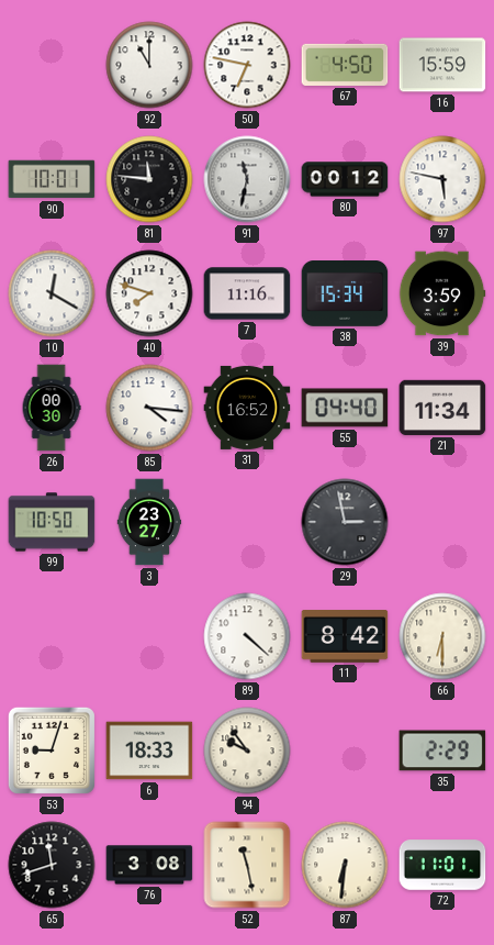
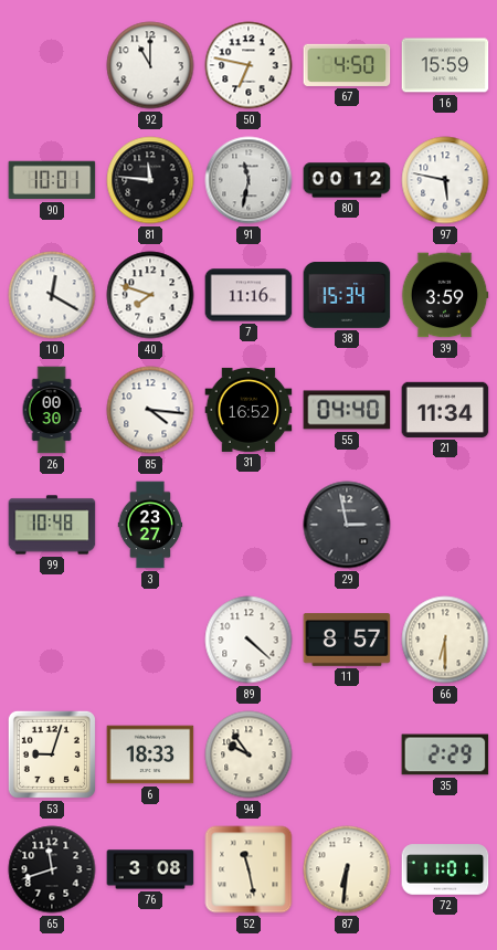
99: 10:50 -> 10:48 (52, 525)
11: 8:42 -> 8:57 (347, 641)
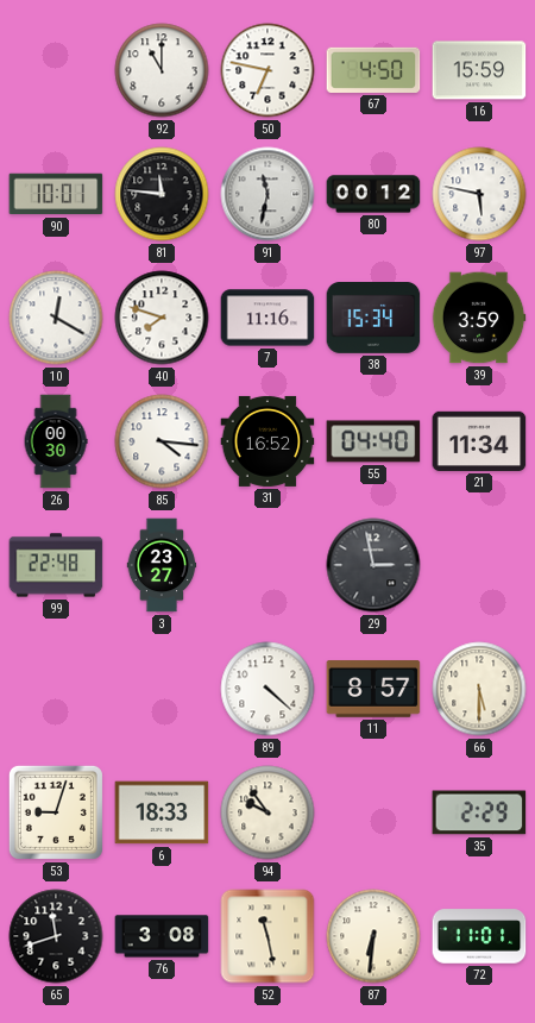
99: 10:48 -> 22:48 (56, 565)
66: 6:30 -> 5:30 (479, 689)
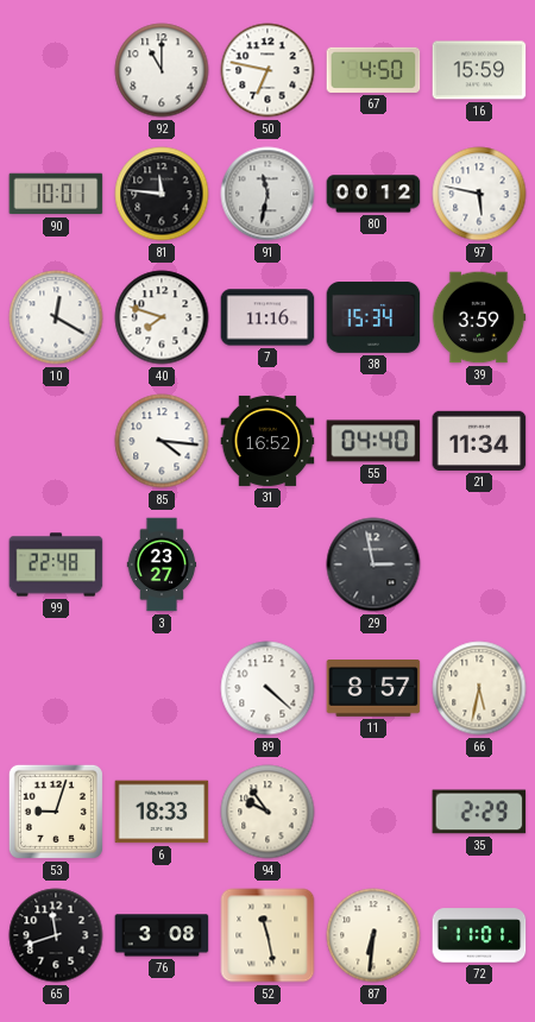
26: 00:30 -> none (56, 441)
66: 5:30 -> 5:32 (479, 688)
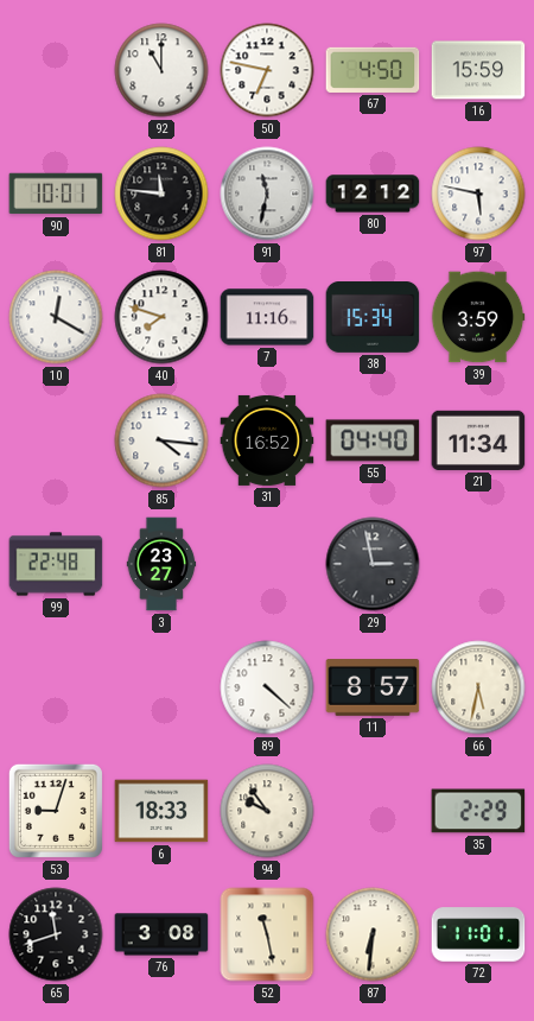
80: 00:12 -> 12:12 (373, 194)
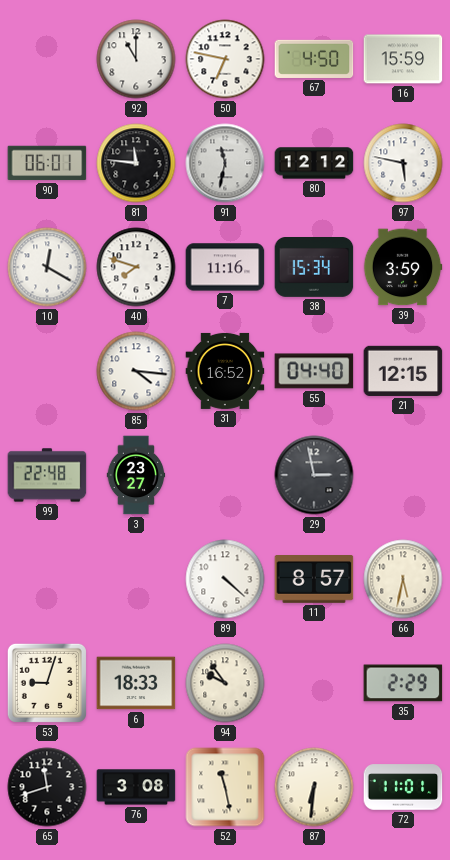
90: 10:01 -> 06:01 (47, 163)
21: 11:34 -> 12:15 (403, 371)
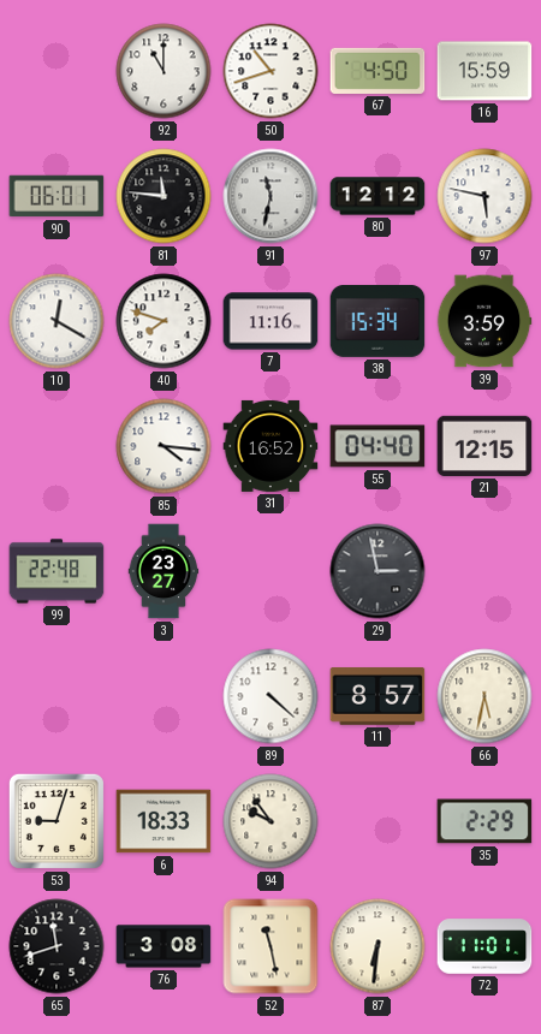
50: 6:47 -> 10:42 (270, 71)
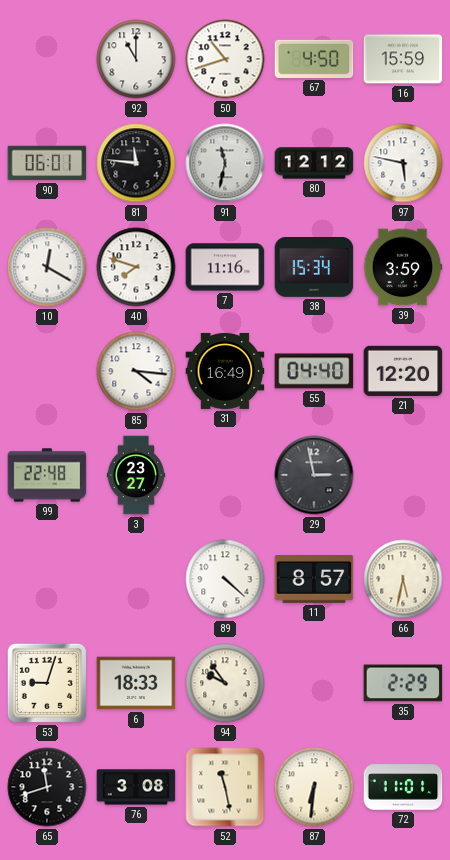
31: 16:52 -> 16:49 (225, 371)
21: 12:15 -> 12:20 (403, 371)
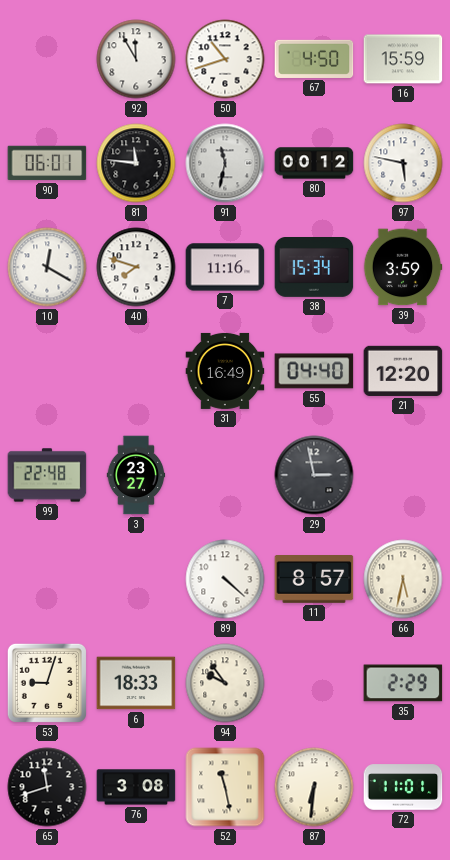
92: 11:00 -> 11:55 (136, 59)
80: 12:12 -> 00:12 (314, 163)
85: 4:16 -> none (136, 371)
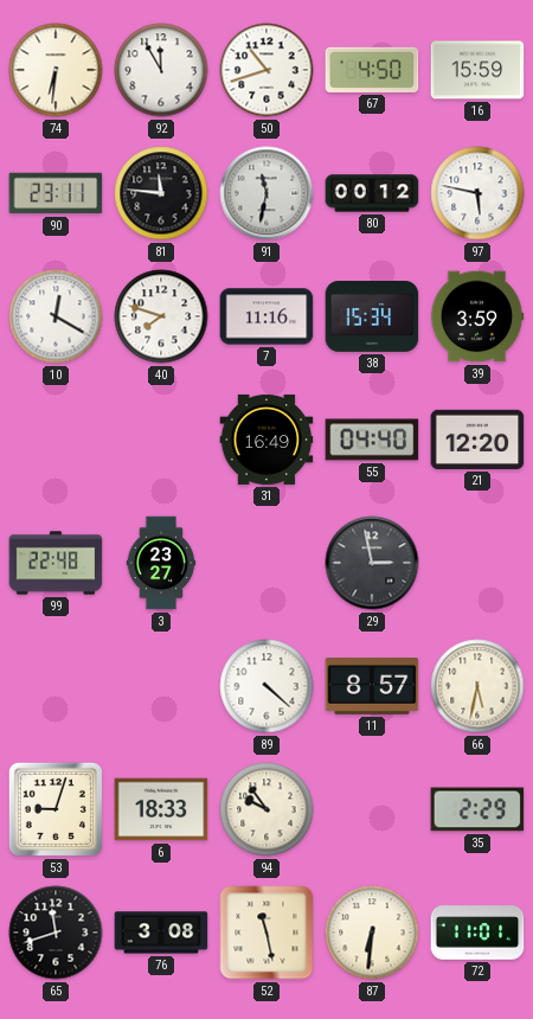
74: none -> 6:31 (56, 70)
90: 06:01 -> 23:11 (56, 193)
